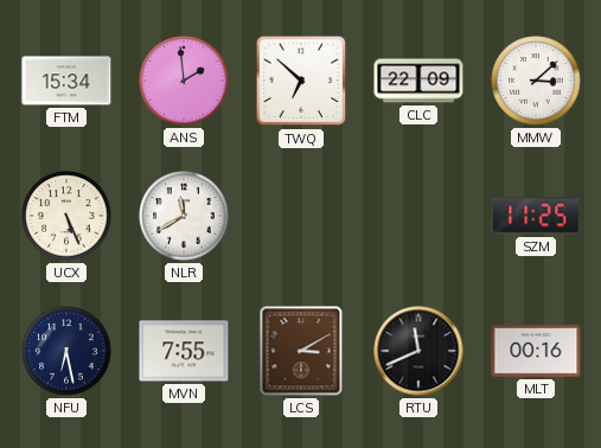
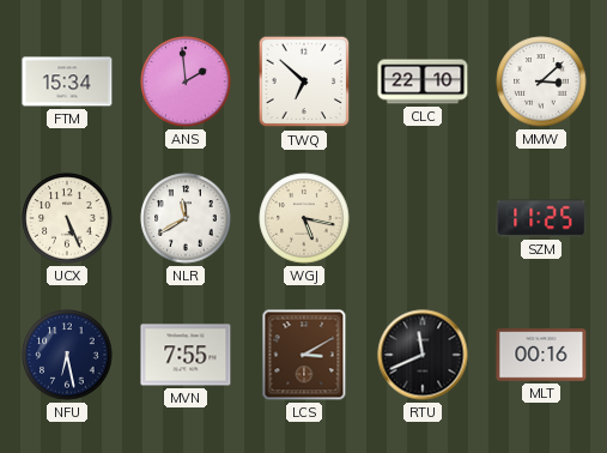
CLC: 22:09 -> 22:10 (423, 81)
WGJ: none -> 5:17 (304, 218)
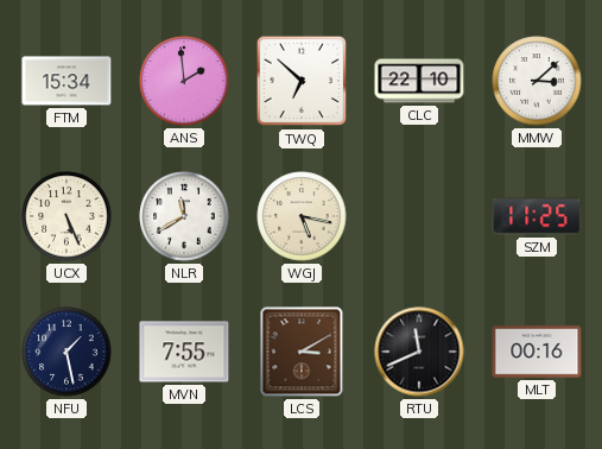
NFU: 6:28 -> 1:28 (66, 352)
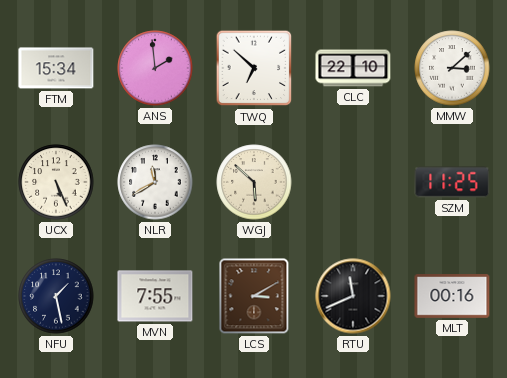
WGJ: 5:17 -> 5:52 (254, 182)
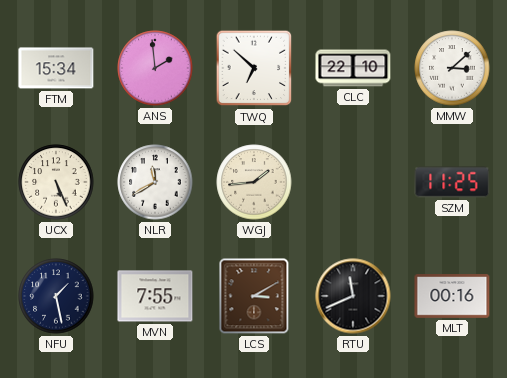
WGJ: 5:52 -> 1:44 (254, 182)
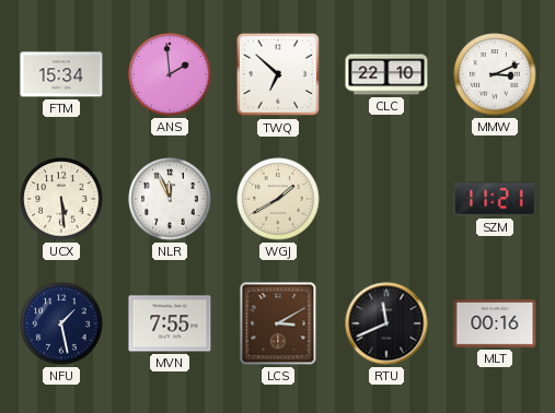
MMW: 3:08 -> 3:11 (495, 74)
UCX: 5:26 -> 5:29 (61, 199)
NLR: 11:40 -> 11:56 (170, 199)
WGJ: 1:44 -> 1:40 (278, 199)
SZM: 11:25 -> 11:21 (495, 199)
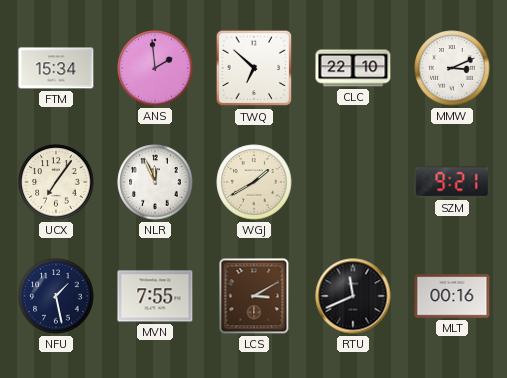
UCX: 5:29 -> 7:06 (56, 182)
SZM: 11:21 -> 9:21 (452, 182)
